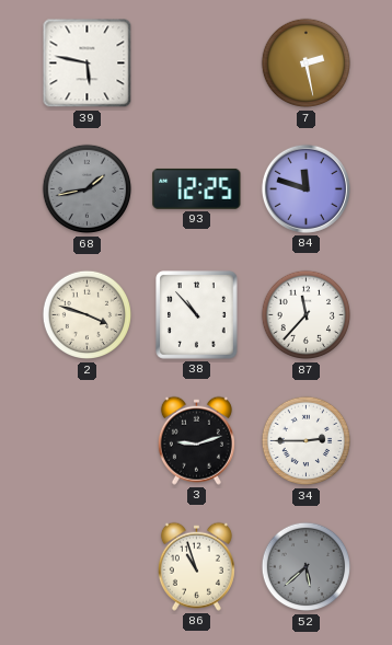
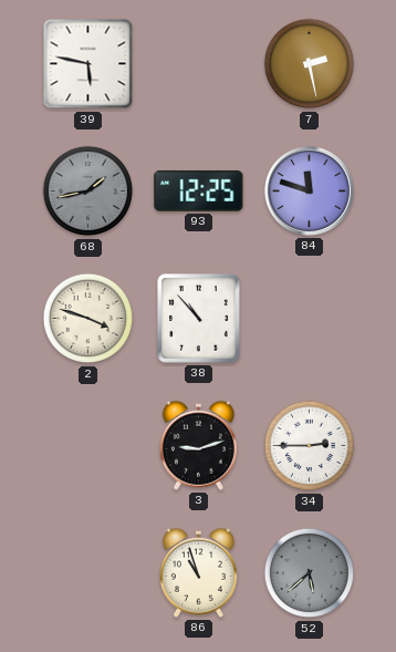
87: 11:37 -> none (307, 315)
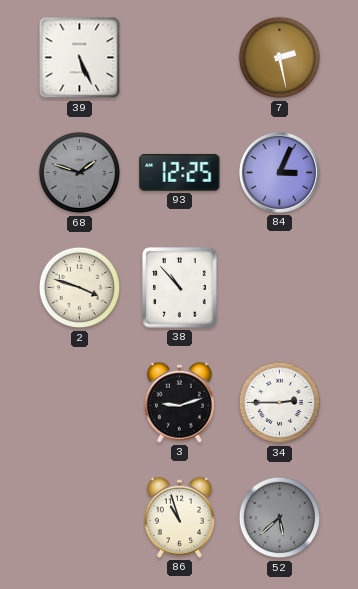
39: 5:47 -> 5:26 (80, 58)
68: 1:43 -> 1:48 (80, 173)
84: 11:48 -> 3:04 (279, 172)
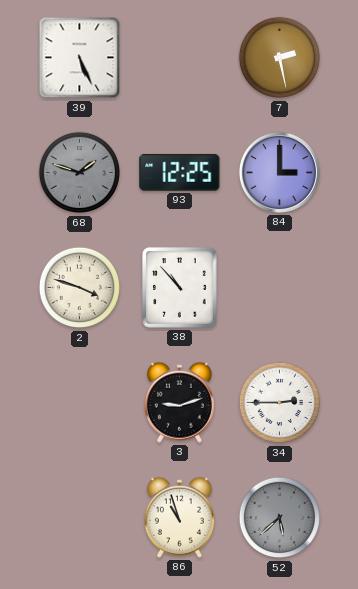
84: 3:04 -> 3:00 (279, 172)
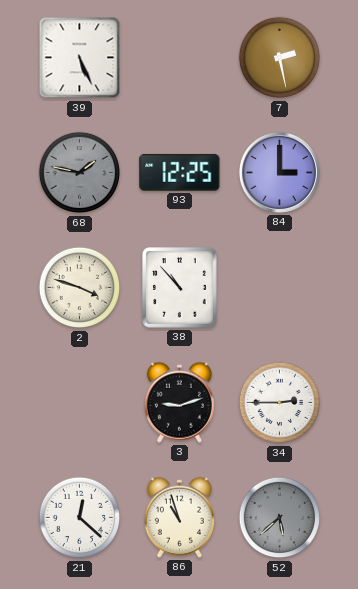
68: 1:48 -> 1:47 (80, 173)
21: none -> 12:22 (80, 518)
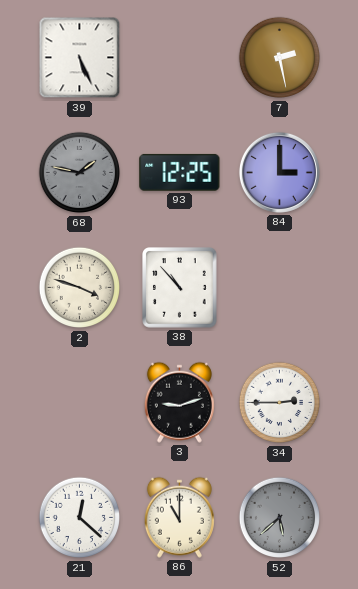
86: 10:57 -> 11:00 (179, 517)
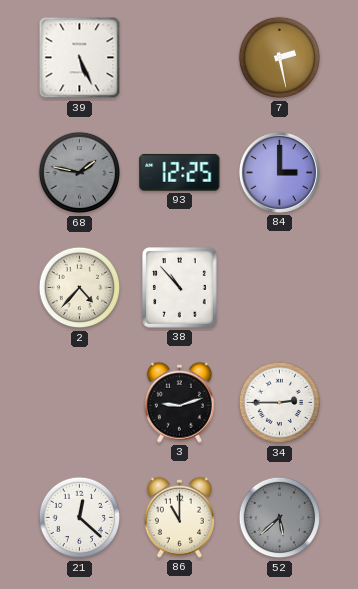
2: 3:48 -> 4:37 (80, 288)
